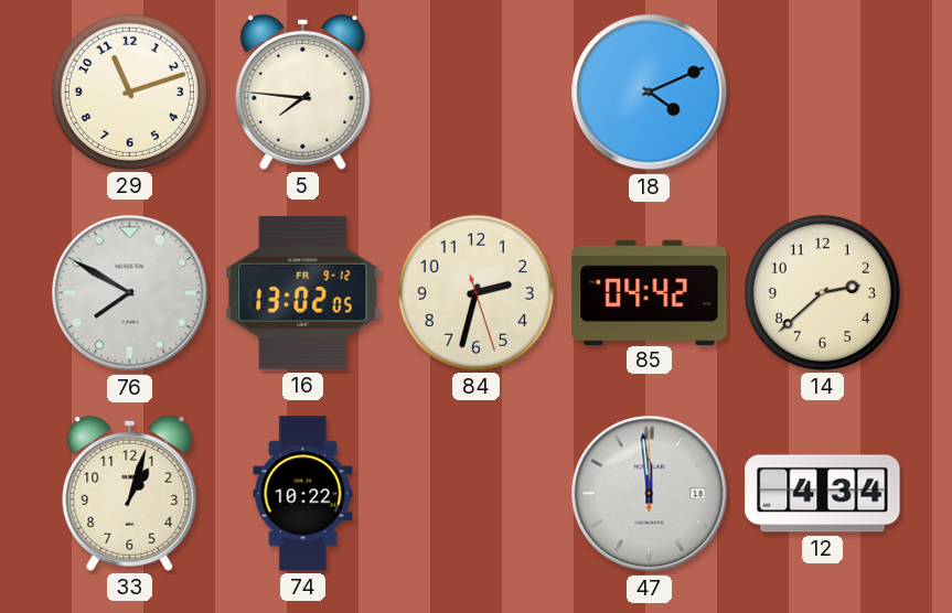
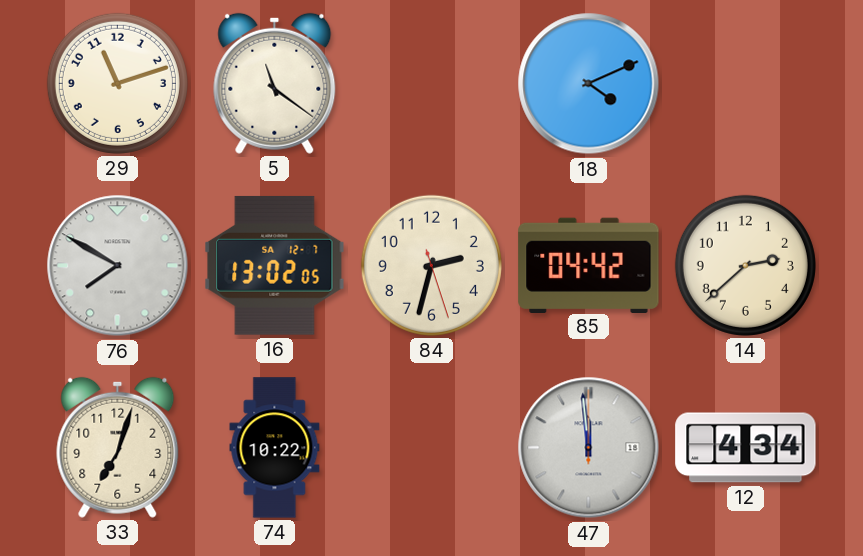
5: 7:46 -> 11:21 (275, 83)
16 date: FR 9-12 -> SA 12-7 (275, 265)
33: 1:03 -> 7:03 (118, 447)
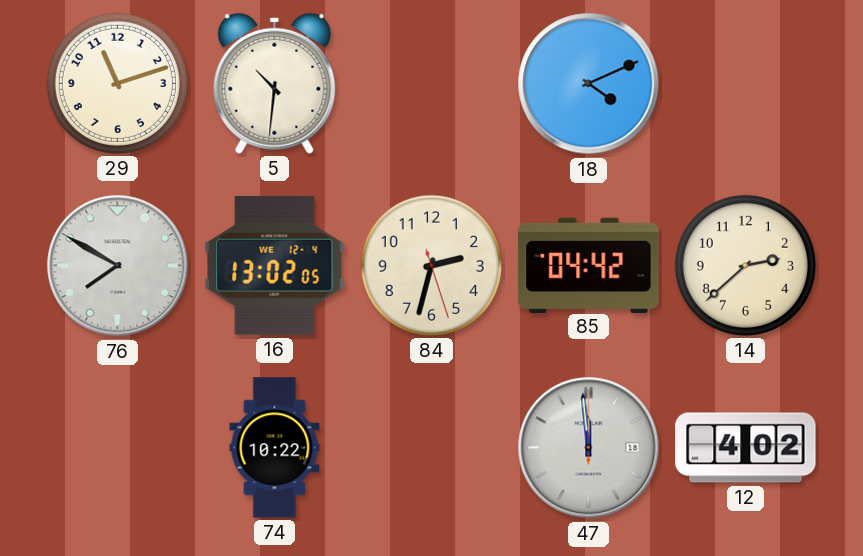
5: 11:21 -> 10:31 (275, 83)
16 date: SA 12-7 -> WE 12-4 (275, 265)
33: 7:03 -> none (118, 447)
12: 4:34 -> 4:02 (746, 448)
